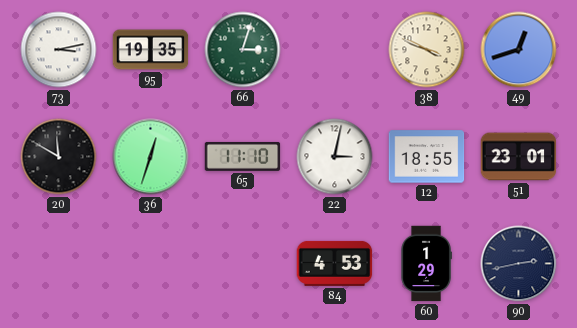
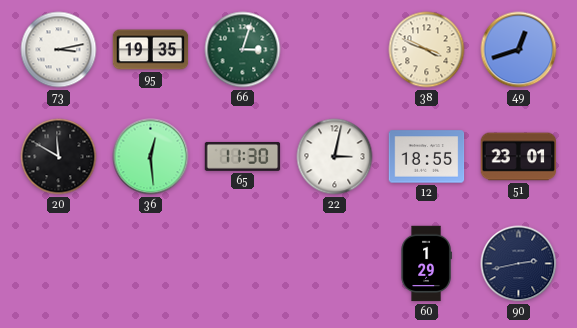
36: 12:33 -> 12:29 (151, 157)
65: 11:10 -> 11:30 (243, 156)
84: 4:53 -> none (335, 263)
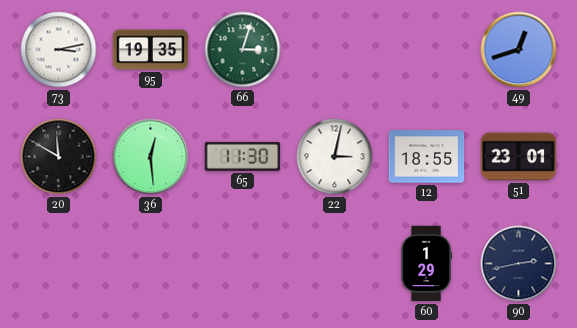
38: 3:49 -> none (427, 50)
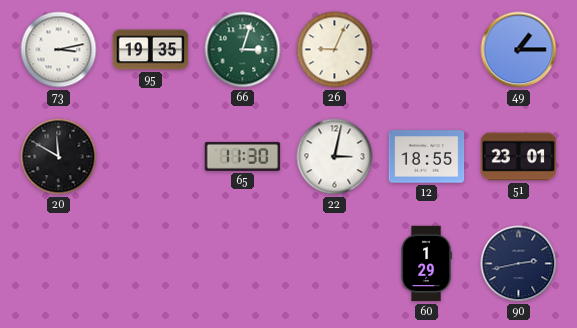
26: none -> 9:04 (335, 50)
49: 12:42 -> 1:15 (519, 50)
36: 12:29 -> none (151, 157)
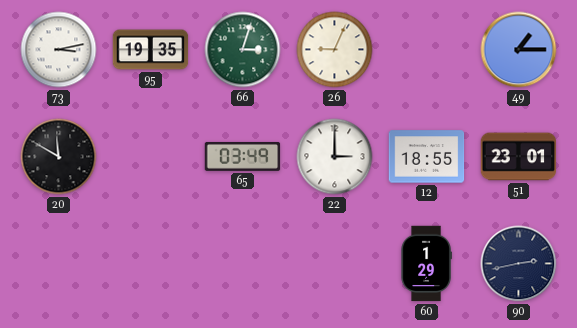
65: 11:30 -> 03:49 (243, 156)
22: 3:02 -> 3:00 (335, 157)
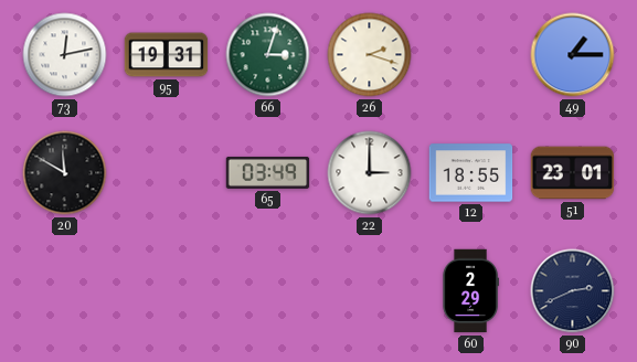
73: 3:13 -> 12:13 (65, 55)
95: 19:35 -> 19:31 (167, 55)
26: 9:04 -> 2:18 (370, 55)
60: 1:29 -> 2:29 (470, 291)
90: 2:43 -> 2:41 (573, 291)
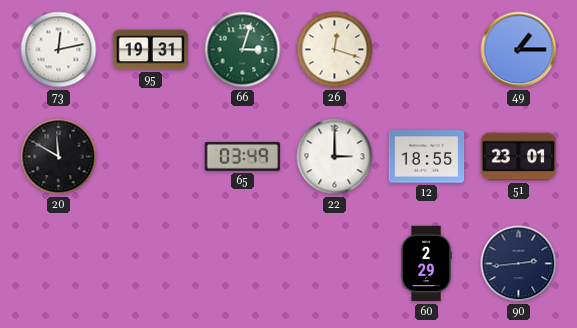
26: 2:18 -> 12:18 (335, 50)
90: 2:41 -> 2:44 (519, 264)
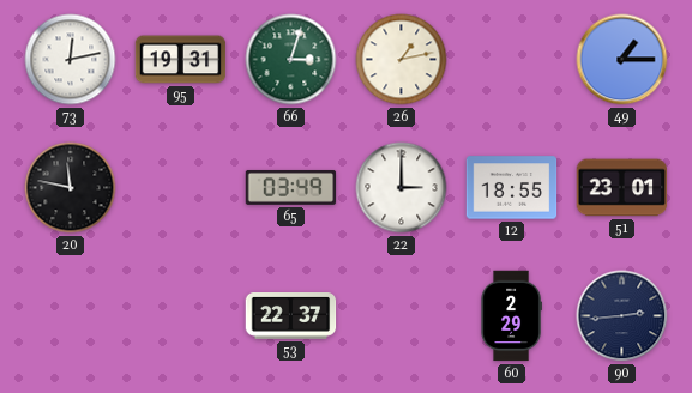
26: 12:18 -> 1:13 (402, 60)
20: 11:50 -> 11:47 (71, 188)
53: none -> 22:37 (291, 316)
